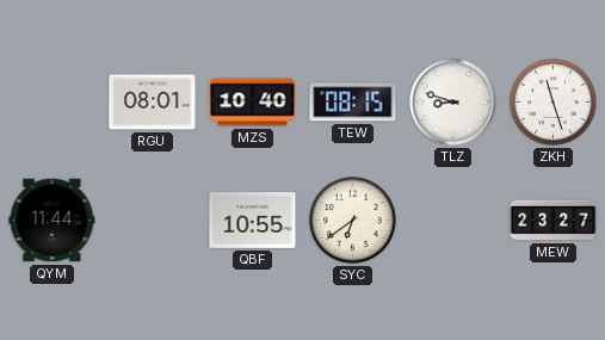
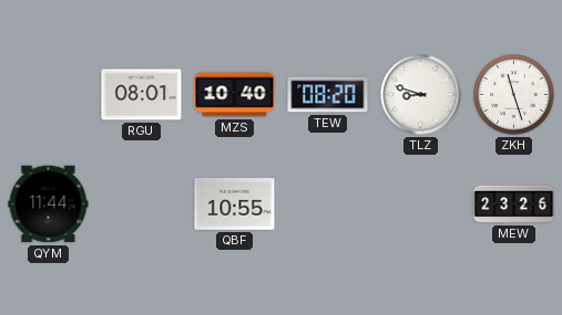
TEW: 08:15 -> 08:20 (328, 95)
SYC: 6:39 -> none (353, 221)
MEW: 23:27 -> 23:26 (514, 204)
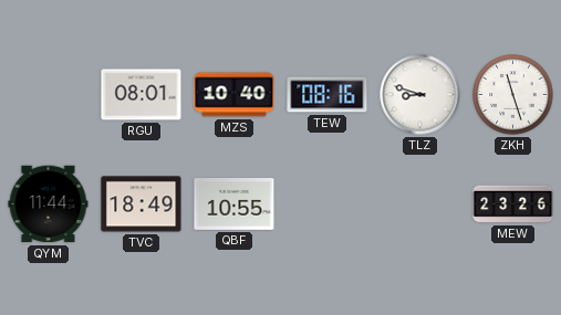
TEW: 08:20 -> 08:16 (328, 95)
TVC: none -> 18:49 (142, 204)
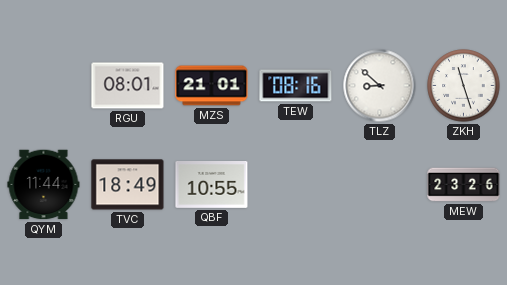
MZS: 10:40 -> 21:01 (212, 86)
TLZ: 8:48 -> 8:52 (380, 86)
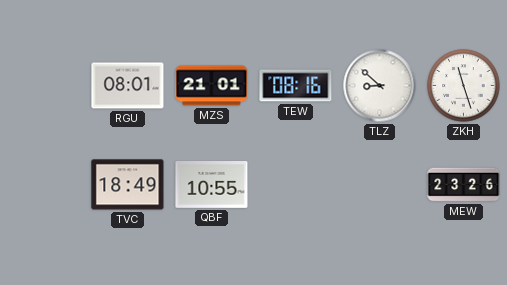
QYM: 11:44 -> none (44, 185)
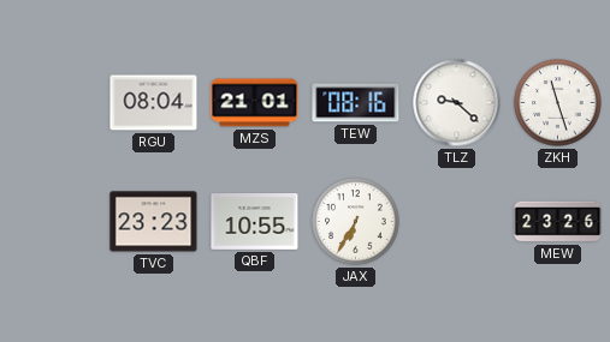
RGU: 08:01 -> 08:04 (154, 103)
TLZ: 8:52 -> 9:22 (457, 103)
TVC: 18:49 -> 23:23 (154, 222)
JAX: none -> 6:35 (356, 222)
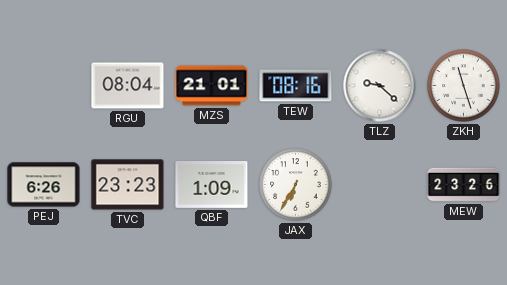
PEJ: none -> 6:26 (44, 185)
QBF: 10:55 -> 1:09 (212, 185)
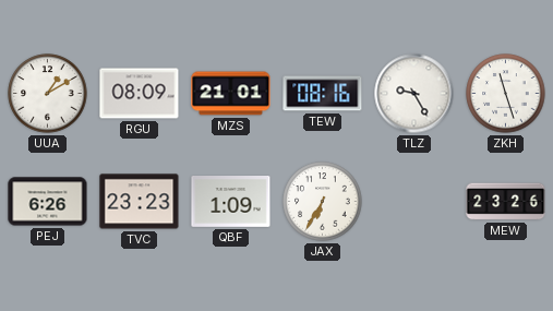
UUA: none -> 1:10 (48, 94)
RGU: 08:04 -> 08:09 (140, 94)
TLZ: 9:22 -> 9:25 (414, 94)
